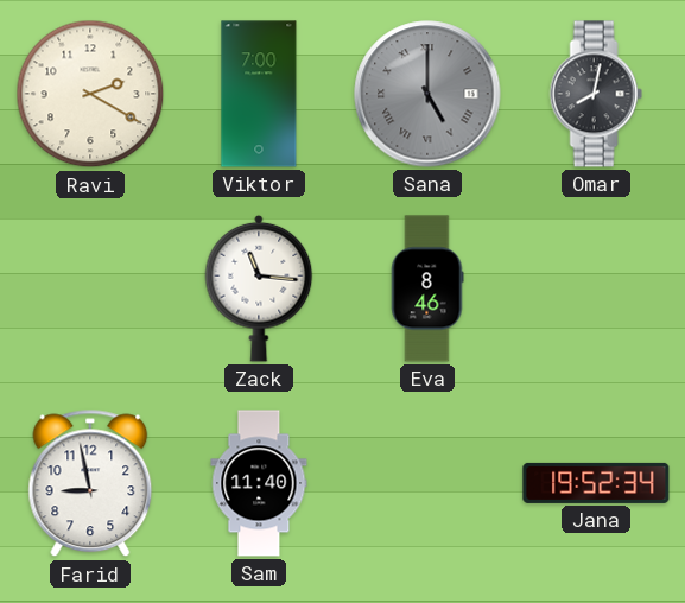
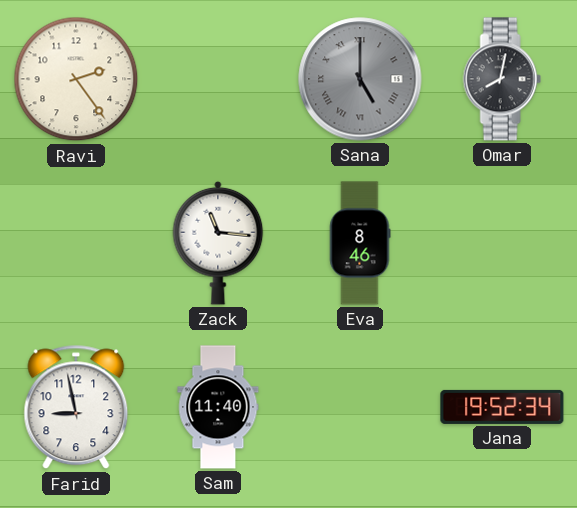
Ravi: 2:20 -> 2:24 (76, 79)
Viktor: 7:00 -> none (259, 94)
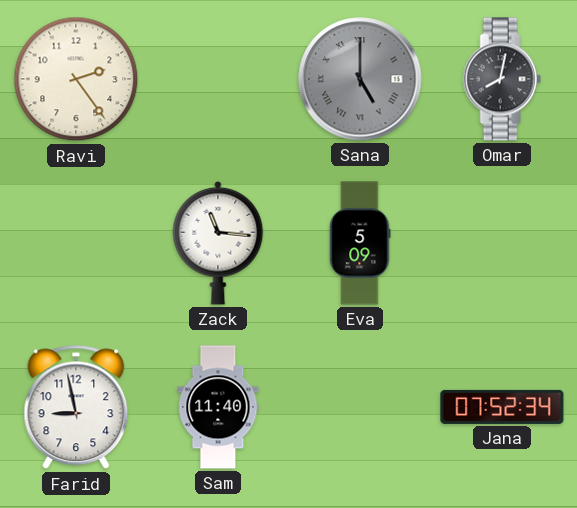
Eva: 8:46 -> 5:09 (360, 243)
Jana: 19:52 -> 07:52 (502, 407)
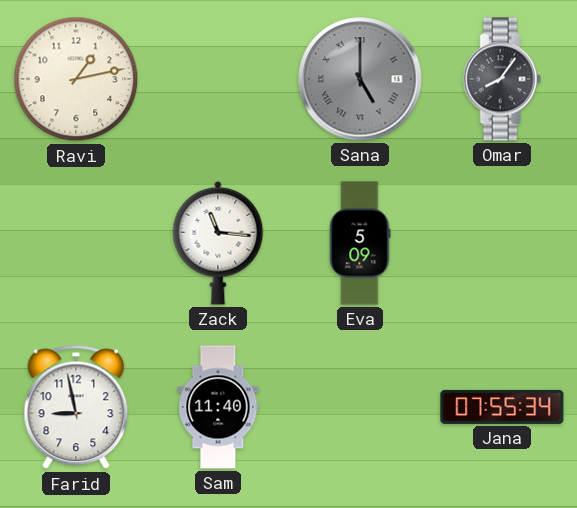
Ravi: 2:24 -> 1:13 (76, 79)
Omar: 8:02 -> 8:06 (502, 79)
Jana: 07:52 -> 07:55 (502, 407)
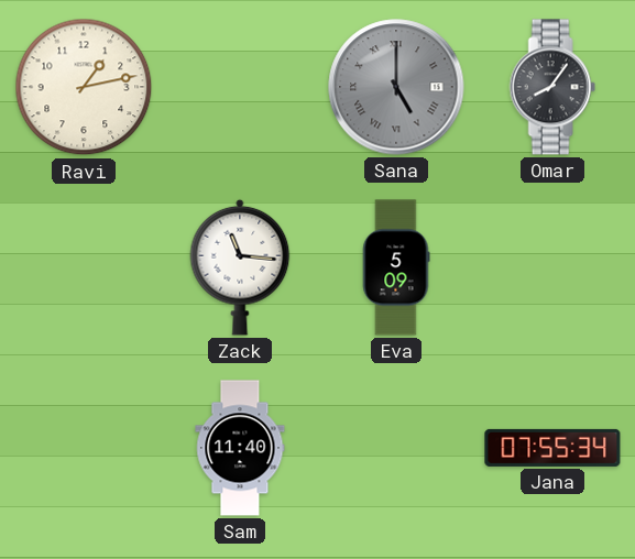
Farid: 8:58 -> none (76, 407)
